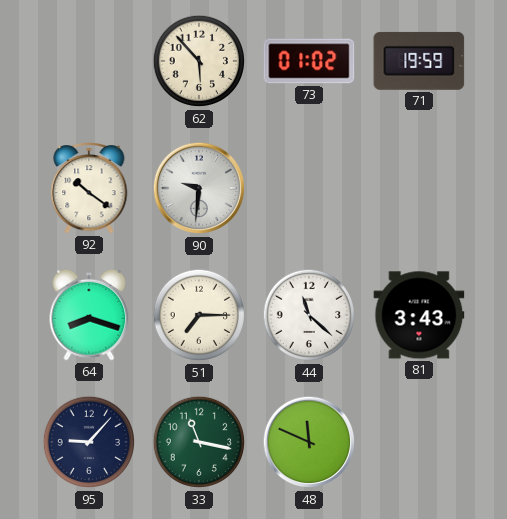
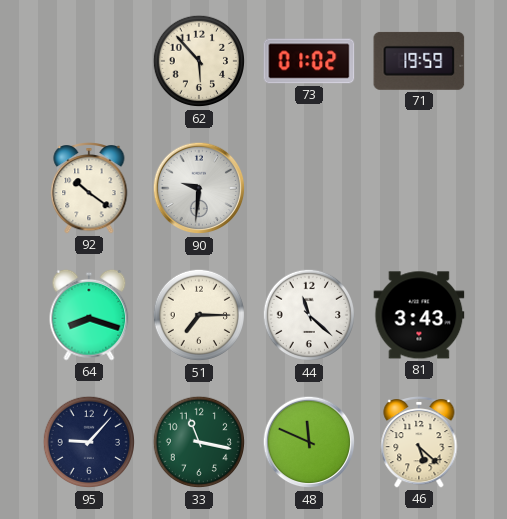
46: none -> 5:22 (419, 443)
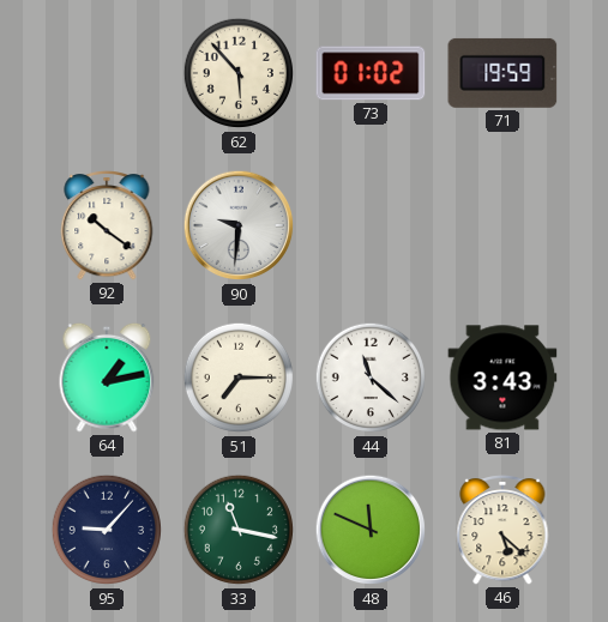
64: 8:18 -> 1:13 (107, 378)
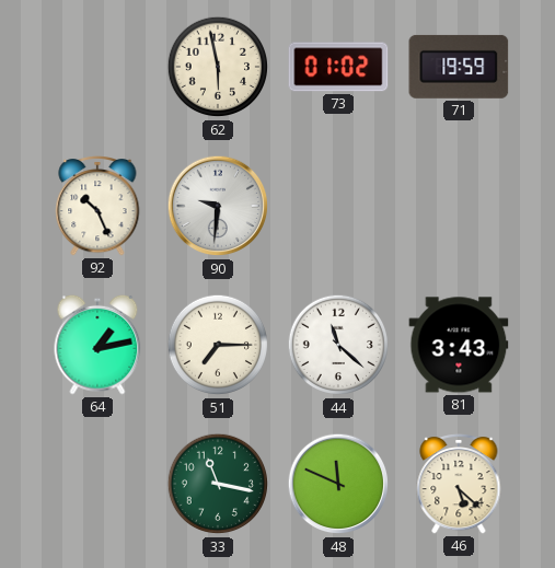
62: 5:53 -> 5:58 (218, 67)
92: 10:21 -> 10:26 (97, 207)
95: 9:07 -> none (107, 530)
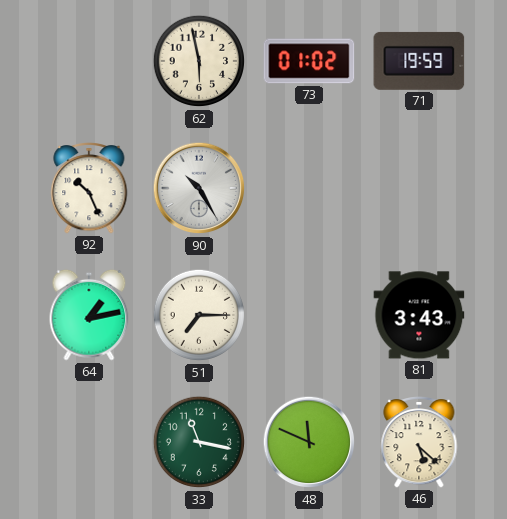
90: 9:31 -> 10:25 (199, 188)
44: 11:22 -> none (338, 345)
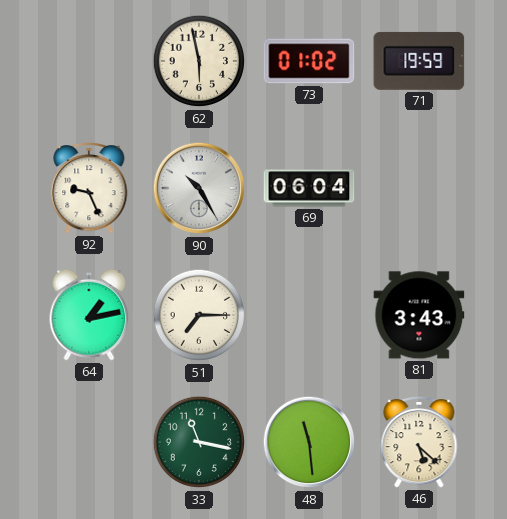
92: 10:26 -> 9:26 (89, 189)
69: none -> 06:04 (309, 188)
48: 11:49 -> 11:29 (309, 442)
